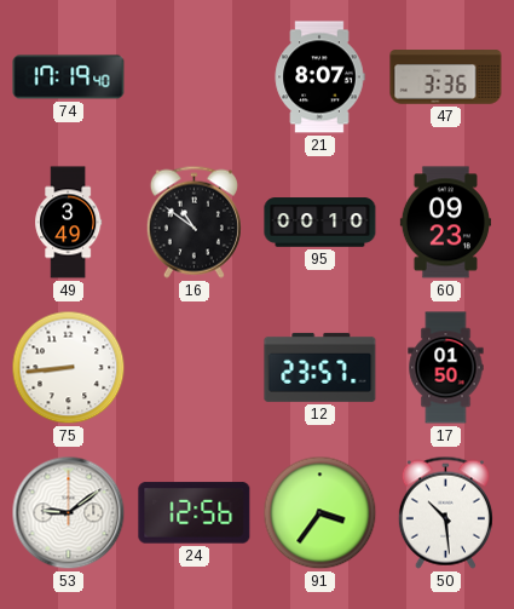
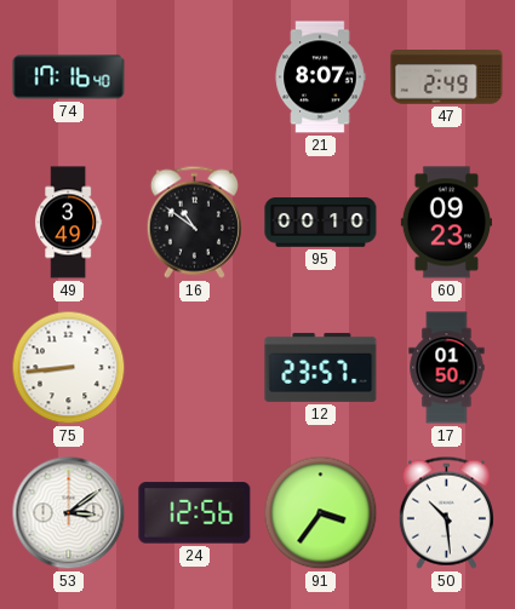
74: 17:19 -> 17:16 (69, 77)
47: 3:36 -> 2:49 (447, 77)
53: 9:09 -> 3:09 (69, 513)
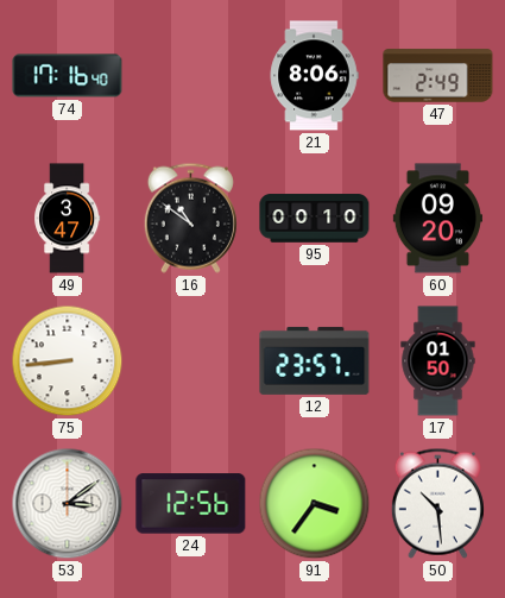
21: 8:07 -> 8:06 (314, 76)
49: 3:49 -> 3:47 (68, 219)
60: 09:23 -> 09:20 (437, 219)
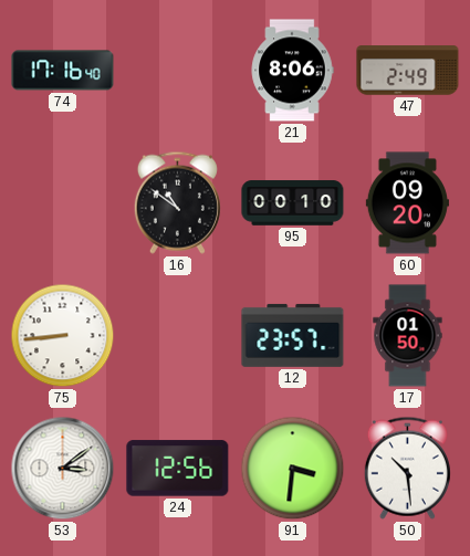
49: 3:47 -> none (68, 219)
91: 3:36 -> 3:31 (293, 469)
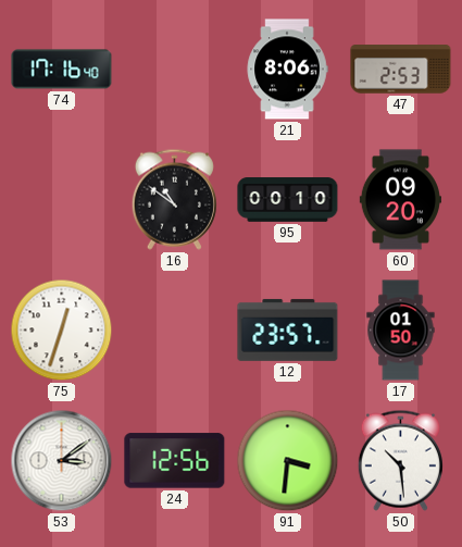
47: 2:49 -> 2:53 (401, 70)
75: 8:44 -> 12:33 (62, 331)
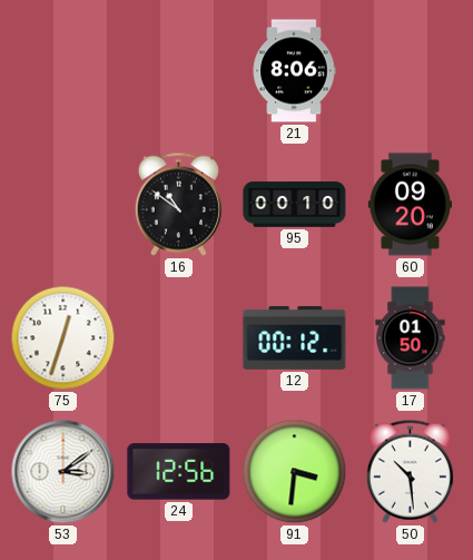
74: 17:16 -> none (62, 70)
47: 2:53 -> none (401, 70)
12: 23:57 -> 00:12 (295, 337)
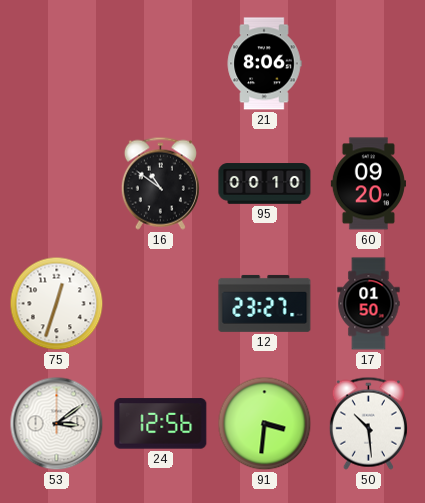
12: 00:12 -> 23:27 (265, 303)
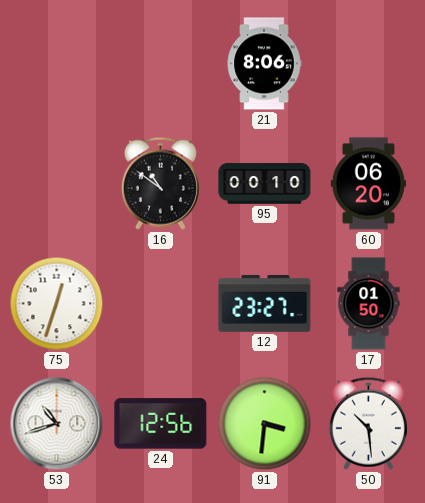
60: 09:20 -> 06:20 (368, 184)
53: 3:09 -> 10:42 (57, 424)
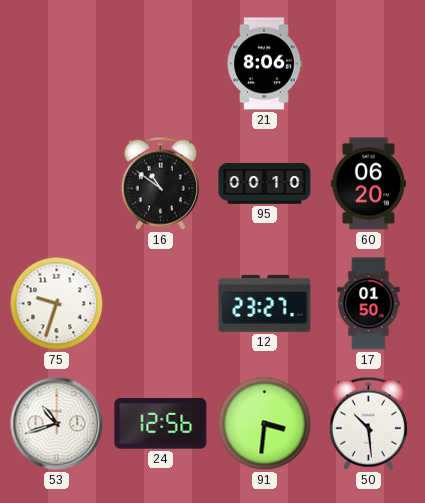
75: 12:33 -> 9:33 (57, 304)
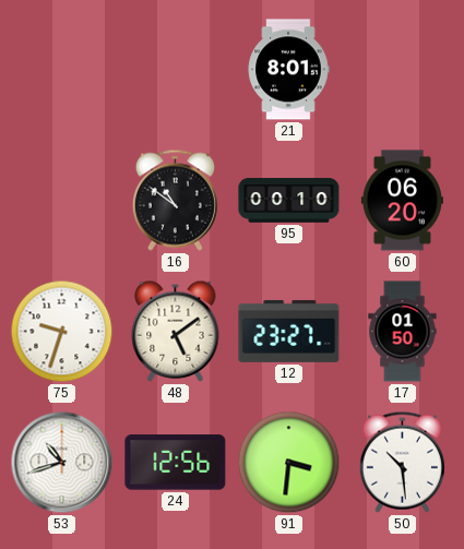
21: 8:06 -> 8:01 (288, 70)
48: none -> 5:09 (176, 331)
